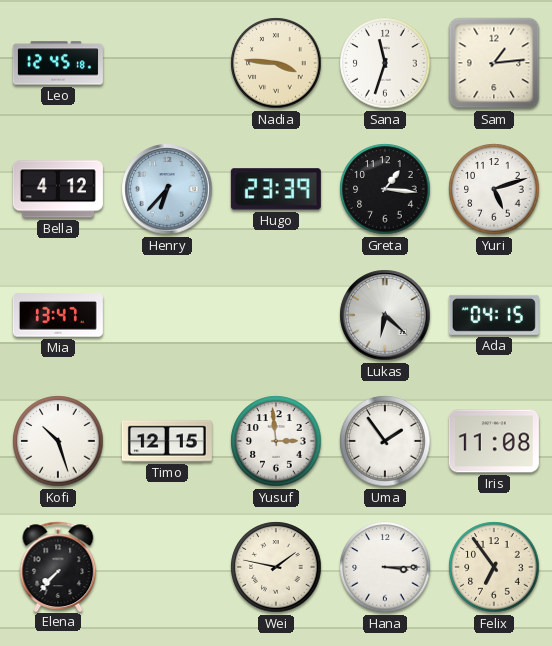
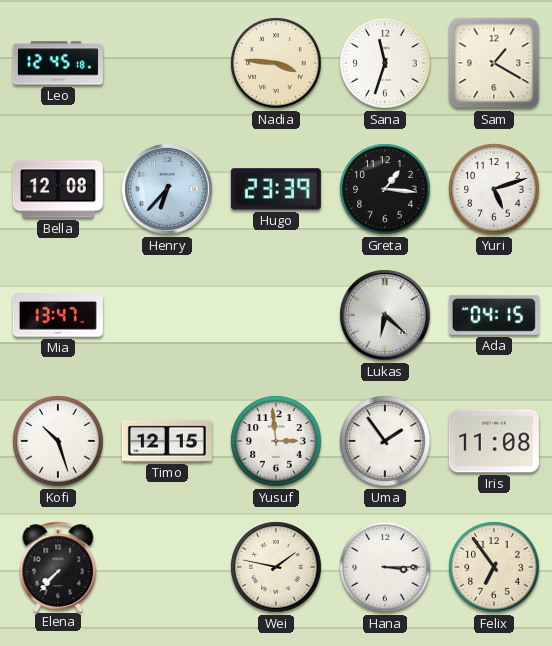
Sam: 1:14 -> 1:20 (494, 63)
Bella: 4:12 -> 12:08 (58, 189)
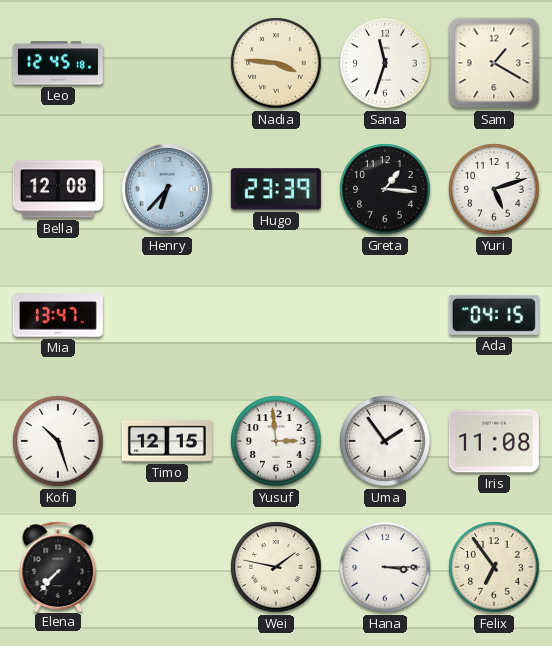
Lukas: 6:22 -> none (385, 315)
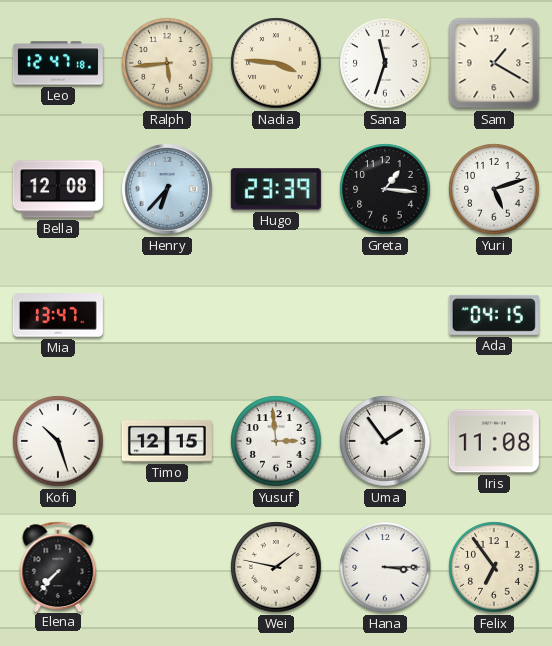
Leo: 12:45 -> 12:47 (58, 63)
Ralph: none -> 5:44 (167, 63)
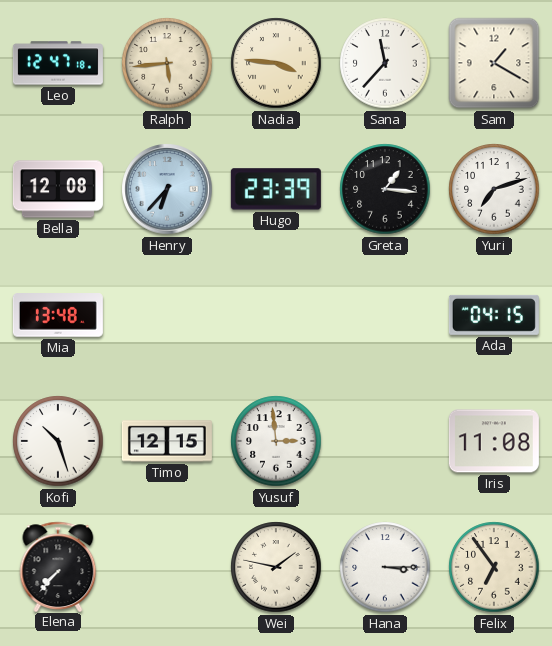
Sana: 11:33 -> 11:37 (385, 63)
Yuri: 5:12 -> 7:12 (494, 189)
Mia: 13:47 -> 13:48 (58, 315)
Uma: 1:54 -> none (385, 441)
